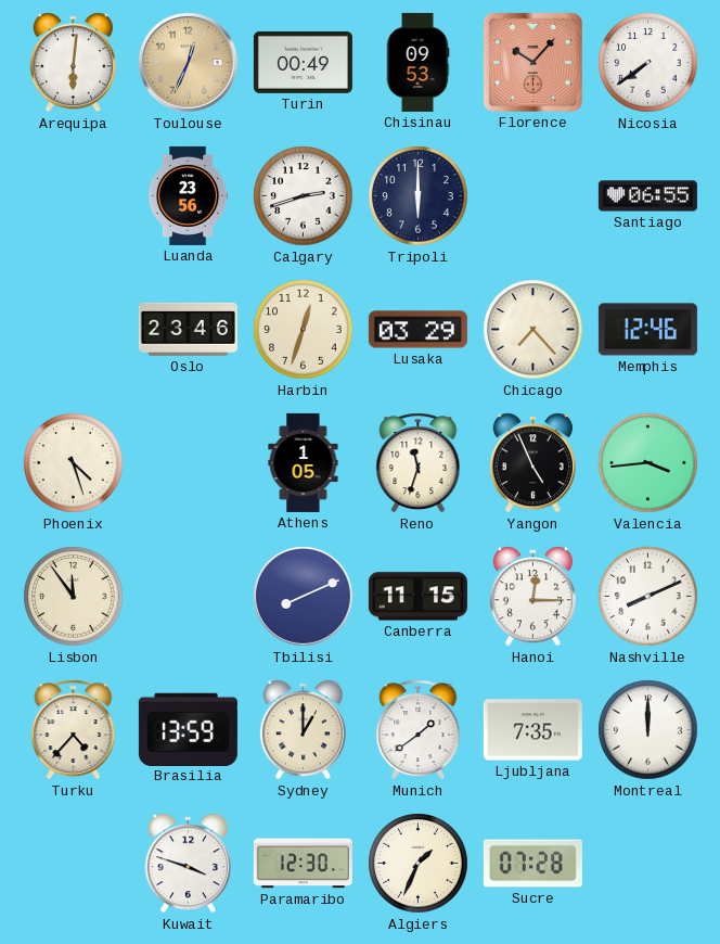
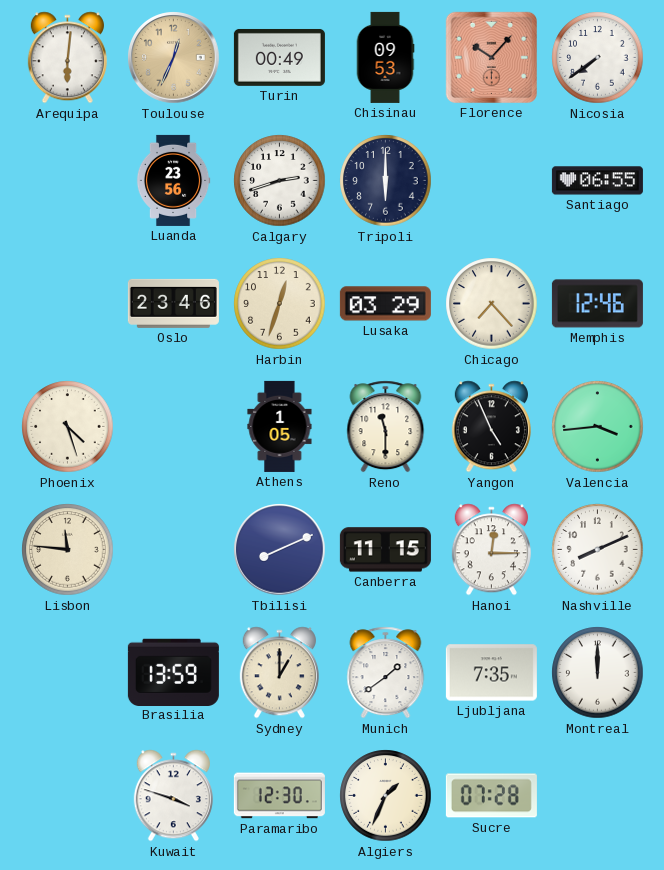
Reno: 11:33 -> 11:30 (386, 427)
Lisbon: 11:54 -> 11:46 (68, 550)
Turku: 4:37 -> none (74, 730)
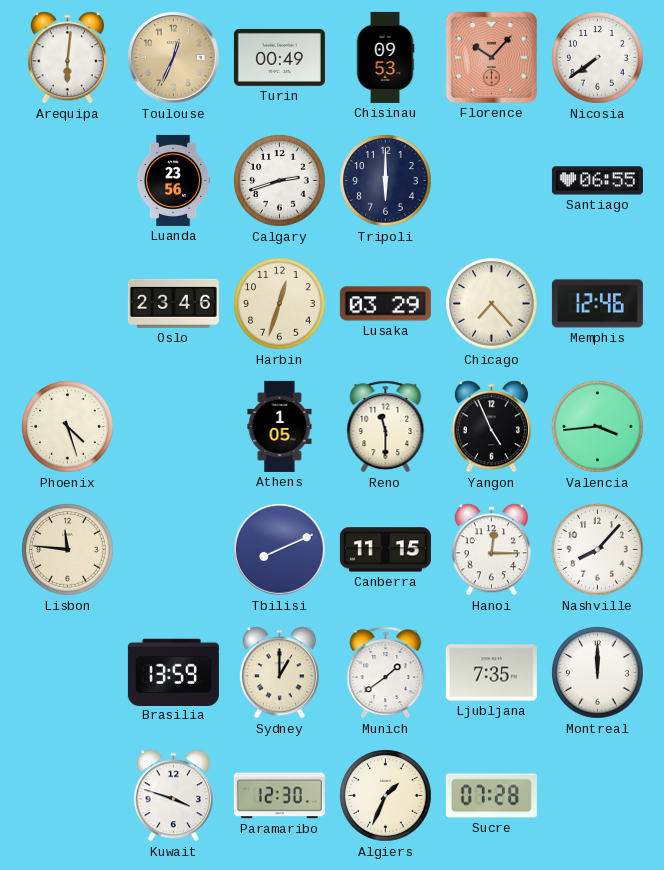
Nashville: 8:11 -> 8:07 (598, 550)
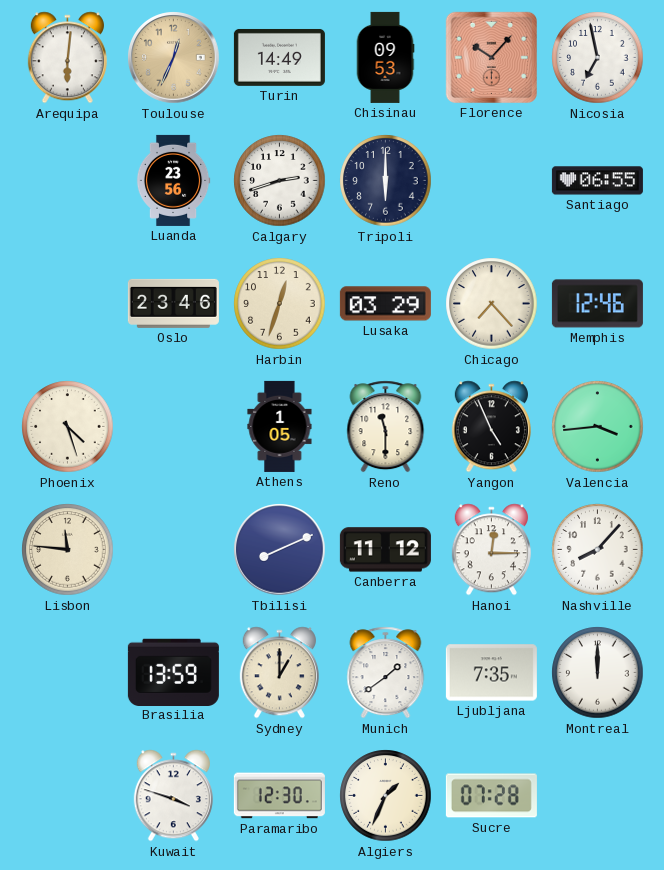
Turin: 00:49 -> 14:49 (279, 57)
Nicosia: 7:39 -> 6:58 (598, 58)
Canberra: 11:15 -> 11:12 (385, 550)
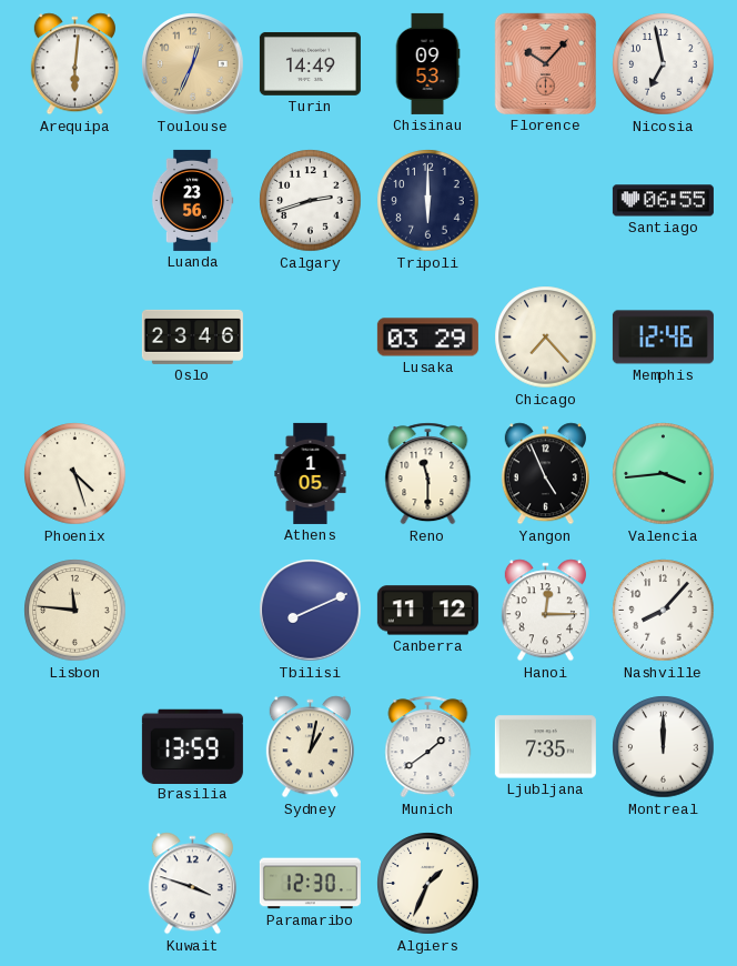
Harbin: 12:33 -> none (280, 304)
Sydney: 1:00 -> 1:02 (310, 747)
Sucre: 07:28 -> none (491, 796)
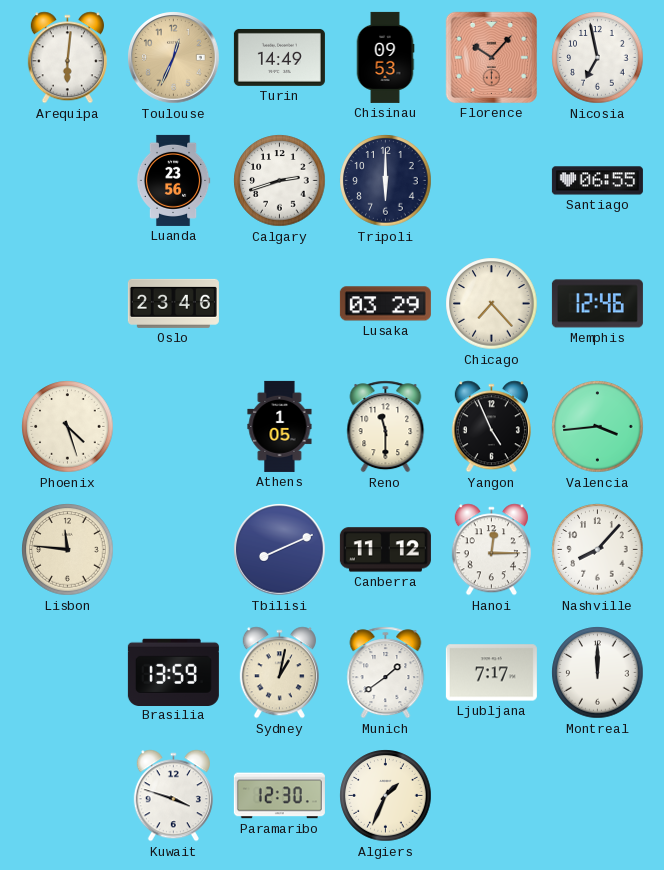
Ljubljana: 7:35 -> 7:17 (491, 673)
